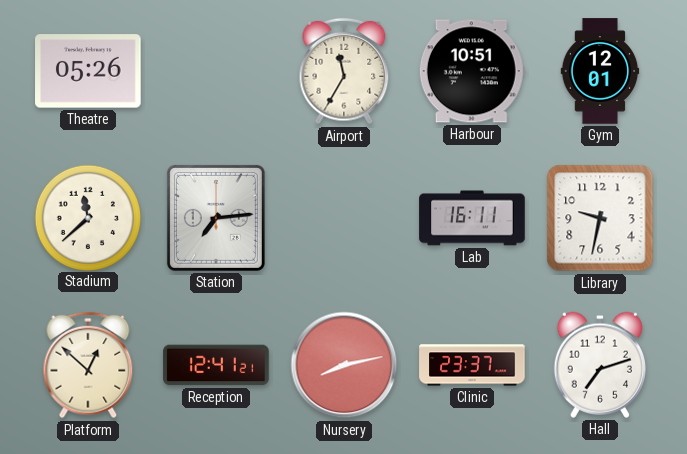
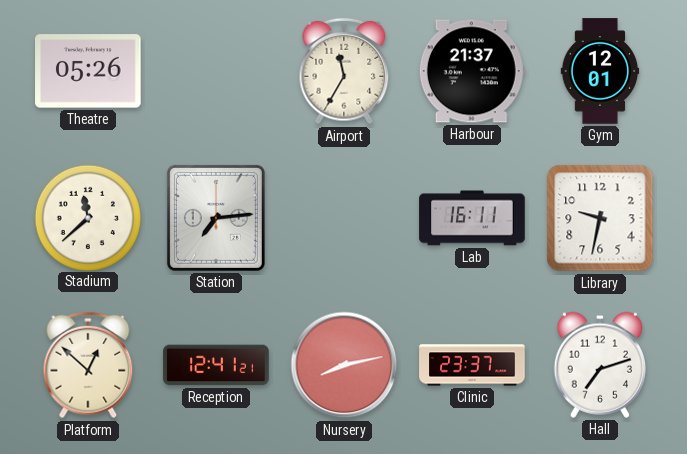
Harbour: 10:51 -> 21:37 (472, 71)
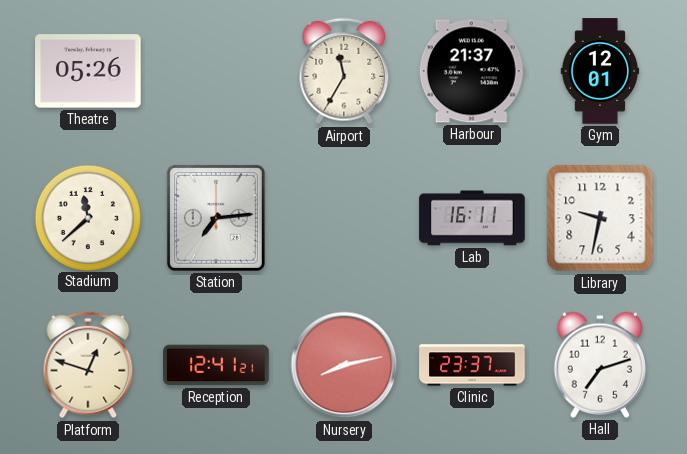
Platform: 12:52 -> 12:48 (88, 365)
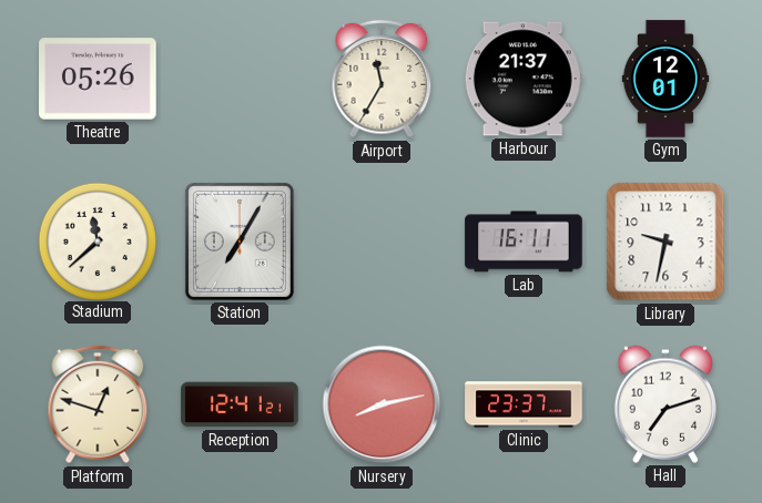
Station: 7:14 -> 7:05 (240, 242)
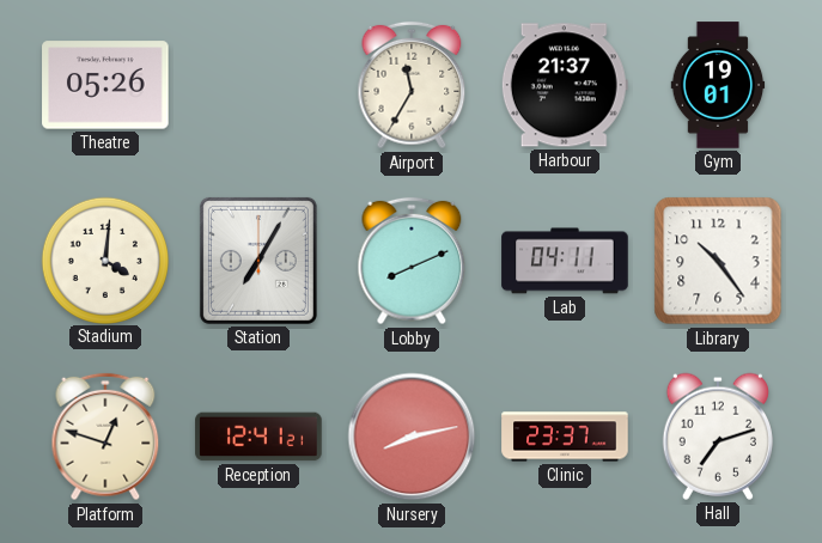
Gym: 12:01 -> 19:01 (718, 85)
Stadium: 11:38 -> 4:01 (104, 260)
Lobby: none -> 8:11 (412, 261)
Lab: 16:11 -> 04:11 (565, 261)
Library: 9:32 -> 10:24 (718, 261)
